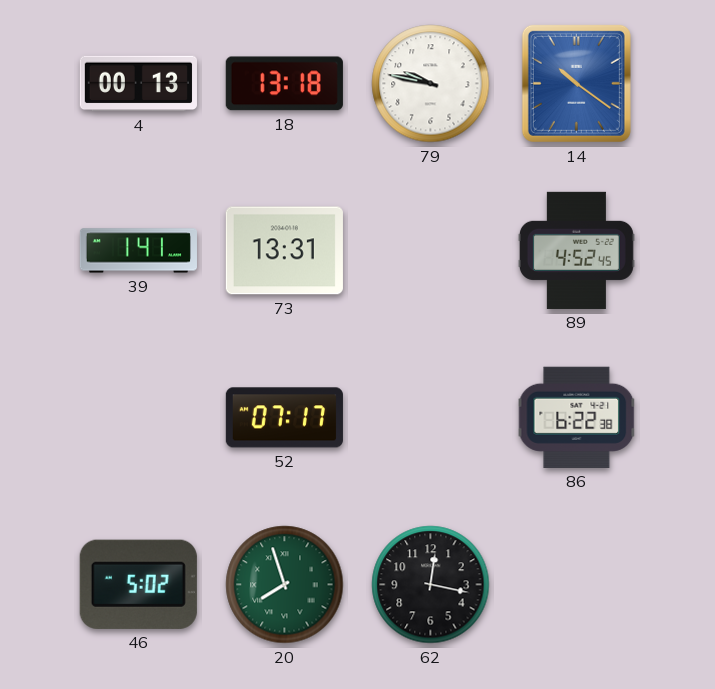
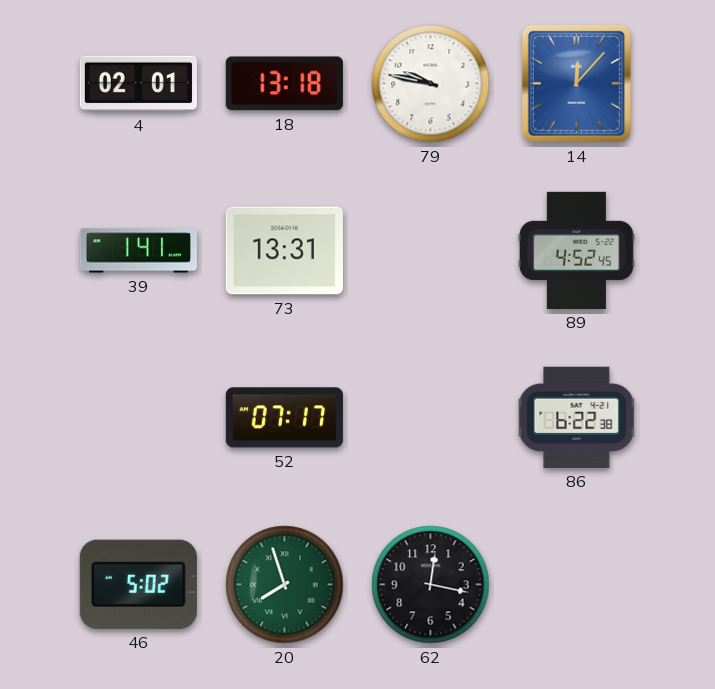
4: 00:13 -> 02:01 (138, 84)
14: 10:21 -> 12:07 (576, 83)
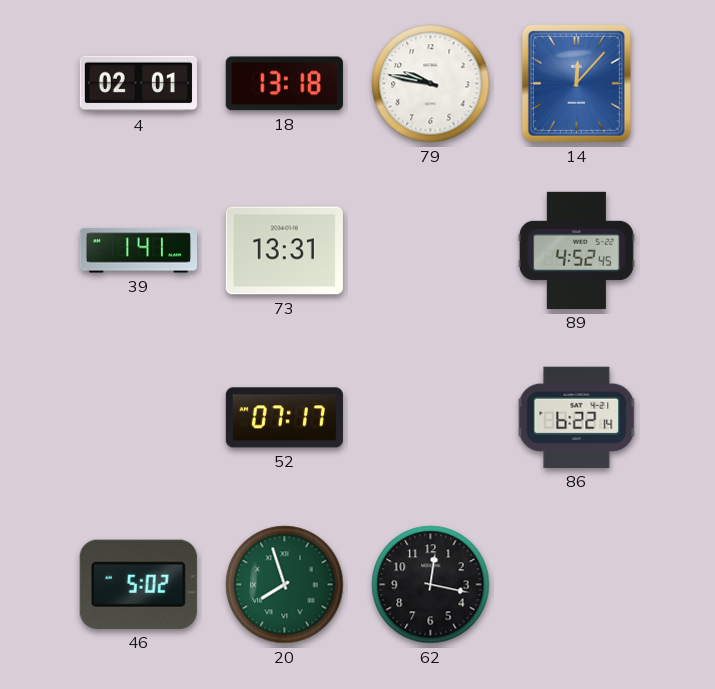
86: 6:22:38 -> 6:22:14 (577, 417)
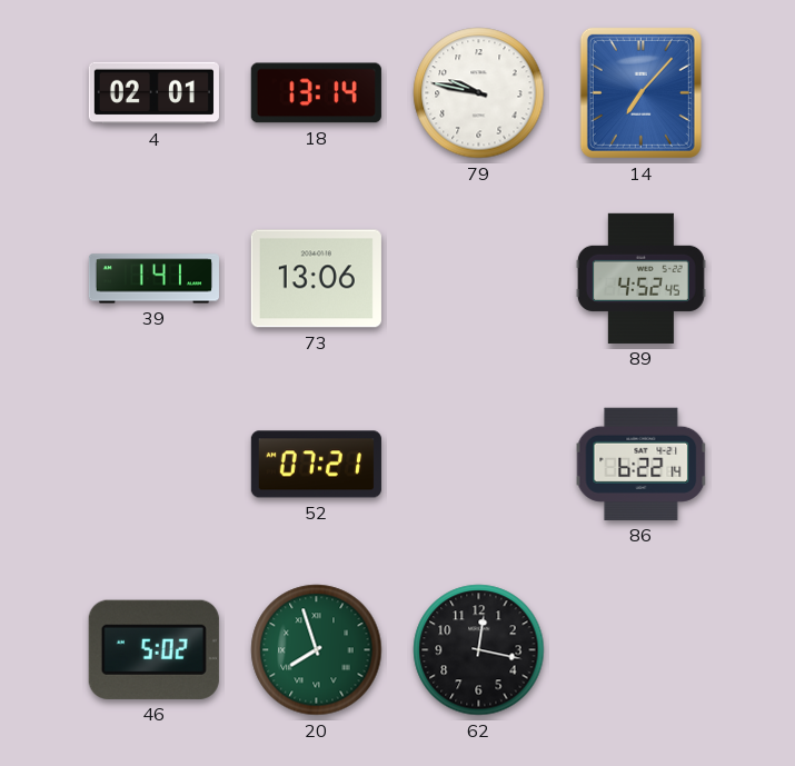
18: 13:18 -> 13:14 (316, 93)
14: 12:07 -> 7:07 (640, 92)
73: 13:31 -> 13:06 (316, 279)
52: 07:17 -> 07:21 (316, 465)
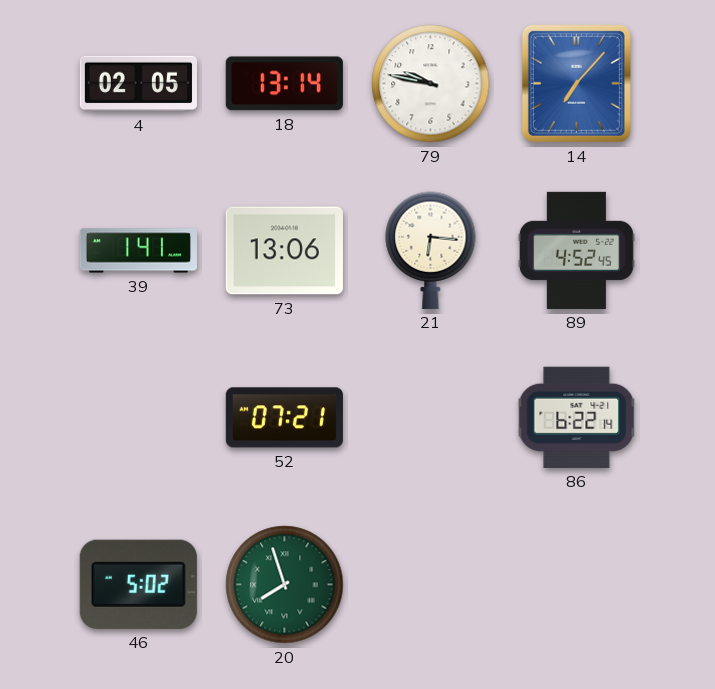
4: 02:01 -> 02:05 (138, 84)
21: none -> 6:16 (431, 250)
62: 12:17 -> none (479, 650)
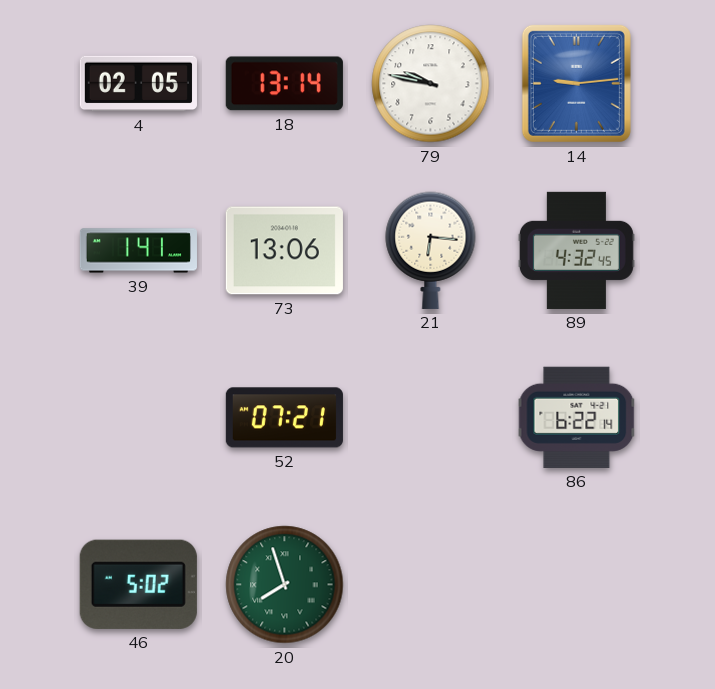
14: 7:07 -> 9:14 (576, 83)
89: 4:52 -> 4:32 (576, 250)
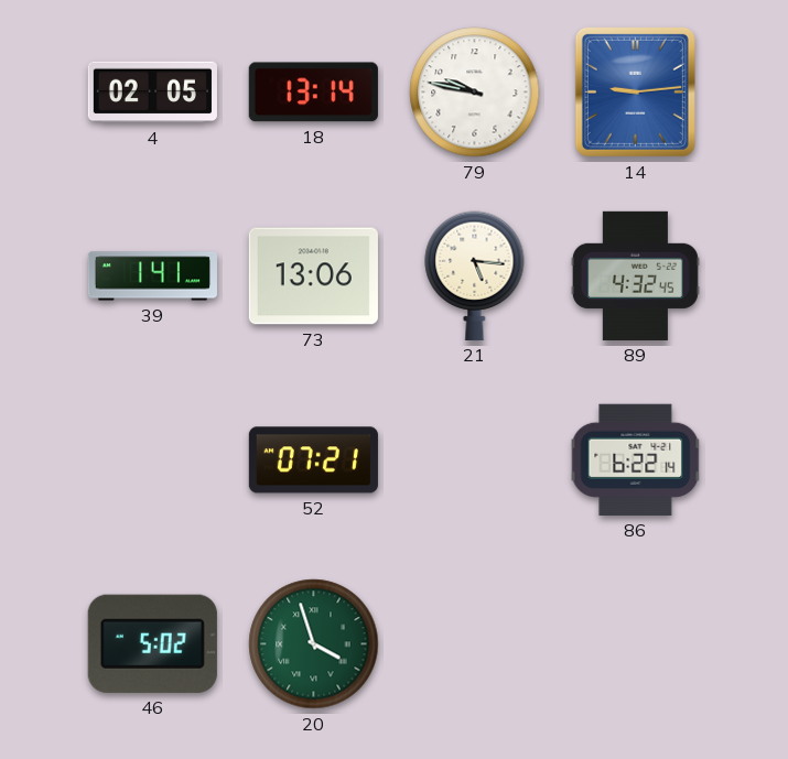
21: 6:16 -> 5:16 (475, 275)
20: 7:57 -> 3:57 (314, 644)
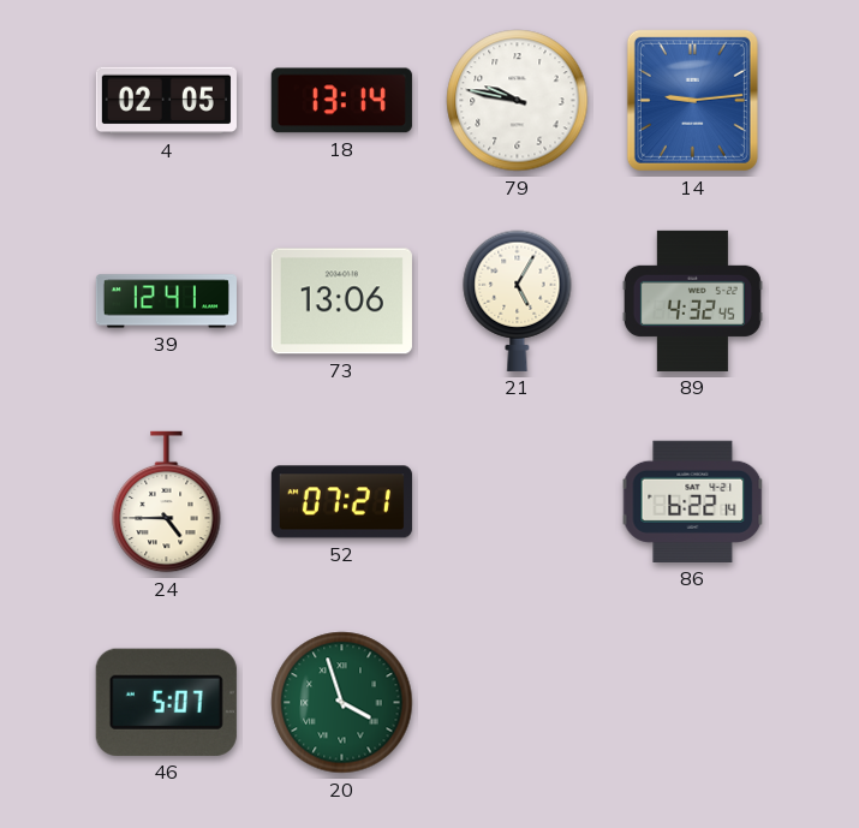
39: 1:41 -> 12:41 (166, 302)
21: 5:16 -> 5:05 (518, 300)
24: none -> 4:45 (167, 502)
46: 5:02 -> 5:07 (166, 702)
